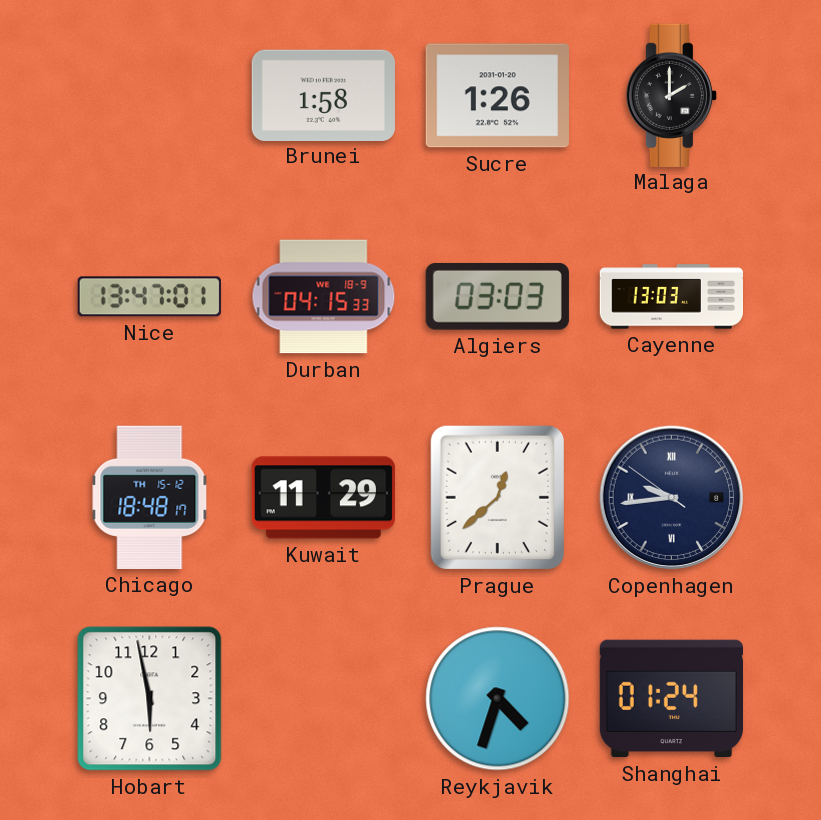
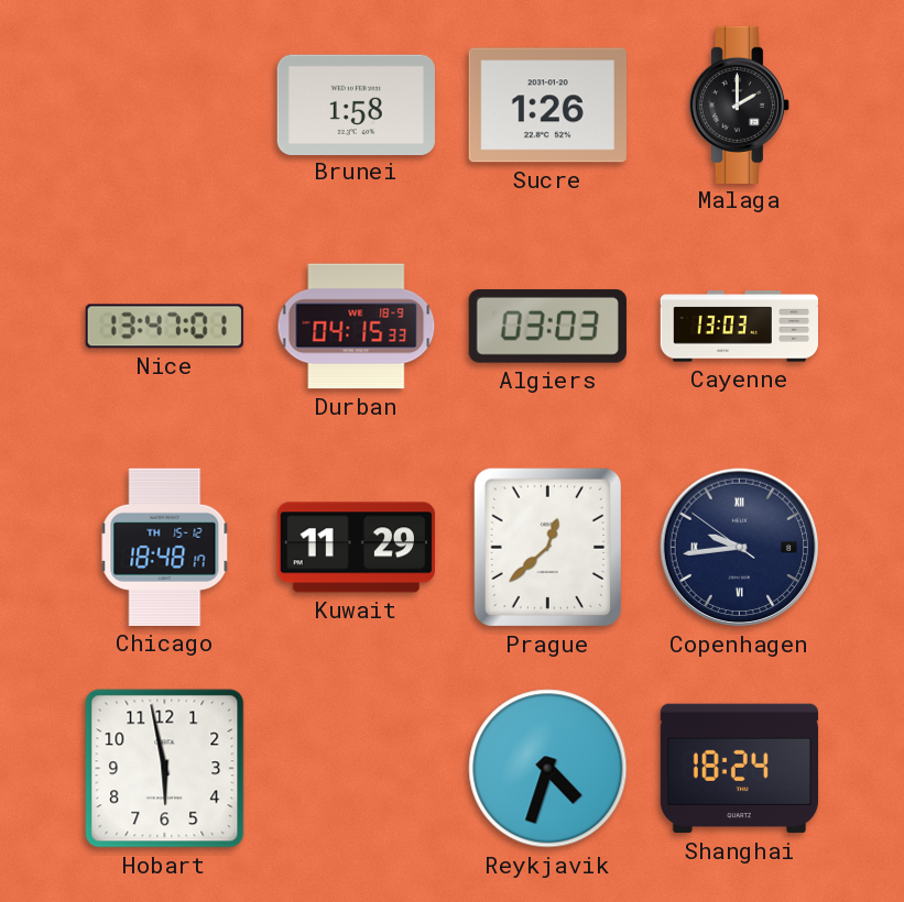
Shanghai: 01:24 -> 18:24 (739, 769)
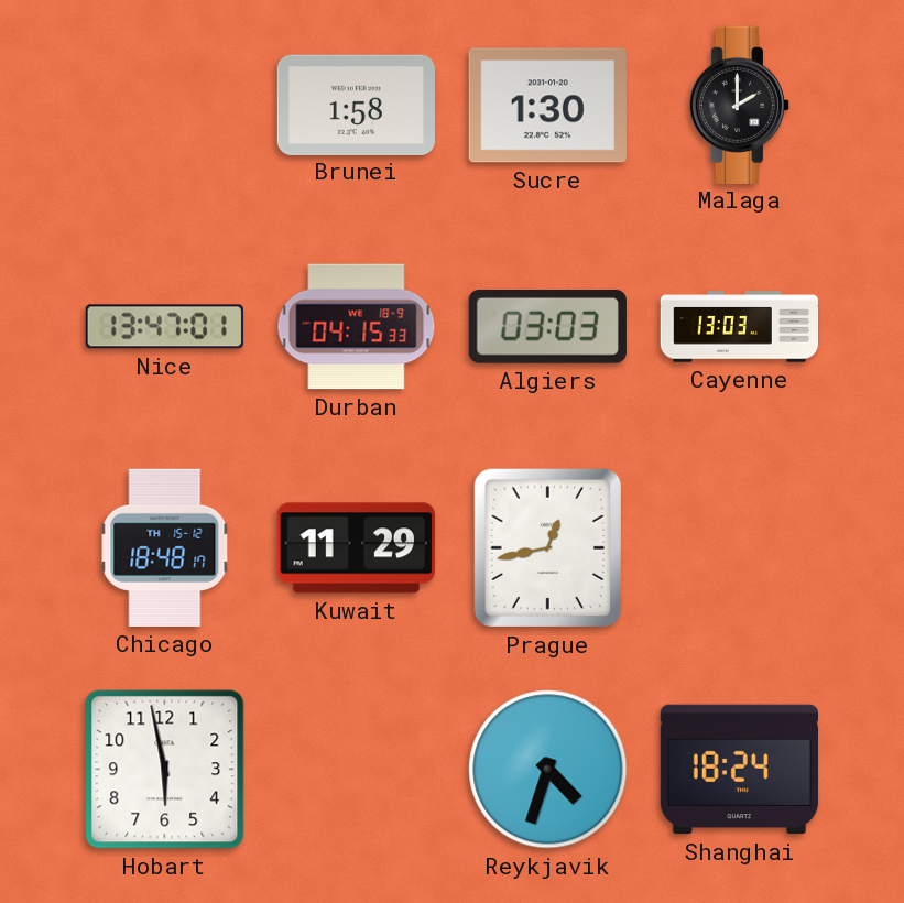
Sucre: 1:26 -> 1:30 (547, 106)
Prague: 12:38 -> 12:43 (547, 548)
Copenhagen: 9:43 -> none (740, 548)
